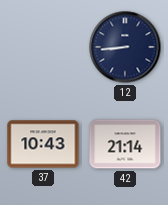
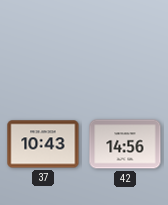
12: 8:44 -> none (125, 47)
42: 21:14 -> 14:56 (125, 144)
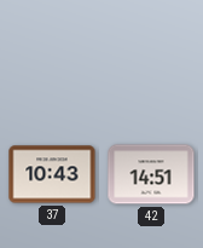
42: 14:56 -> 14:51 (151, 174)
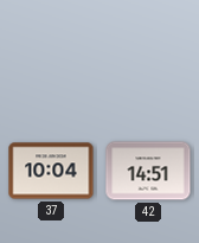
37: 10:43 -> 10:04 (51, 171)
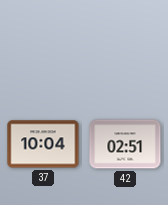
42: 14:51 -> 02:51 (125, 144)
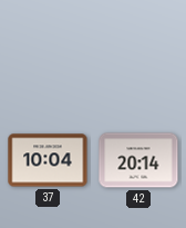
42: 02:51 -> 20:14 (138, 160)
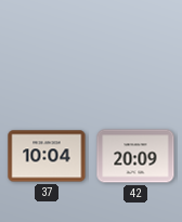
42: 20:14 -> 20:09 (135, 156)
